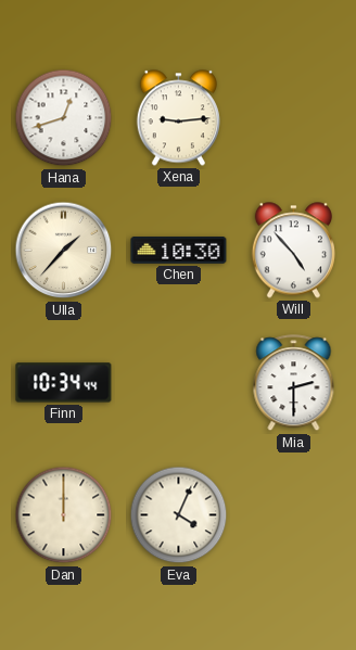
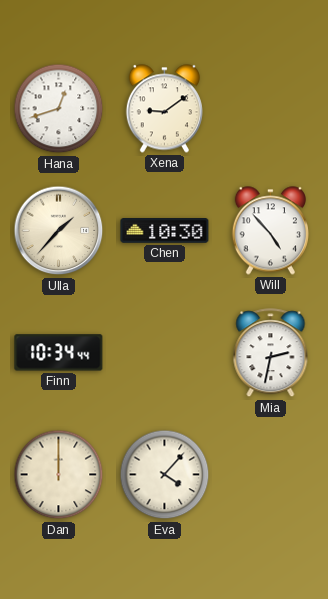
Xena: 9:14 -> 9:09 (164, 109)
Mia: 2:30 -> 2:32 (271, 353)
Eva: 4:04 -> 4:07 (165, 475)
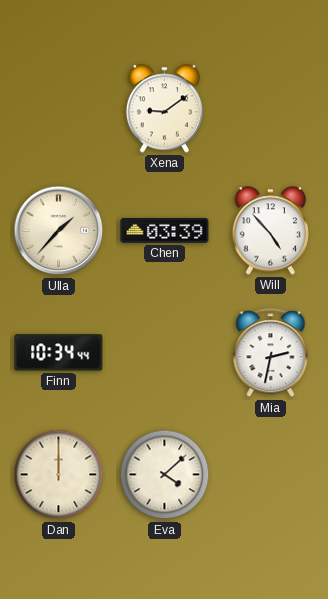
Hana: 12:42 -> none (59, 109)
Chen: 10:30 -> 03:39 (165, 231)
Eva: 4:07 -> 4:08 (165, 475)
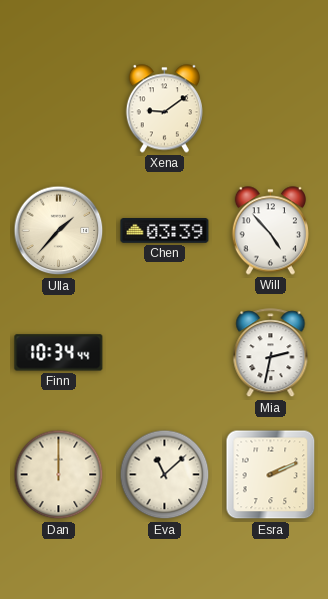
Eva: 4:08 -> 11:08 (165, 475)
Esra: none -> 2:11 (271, 475)
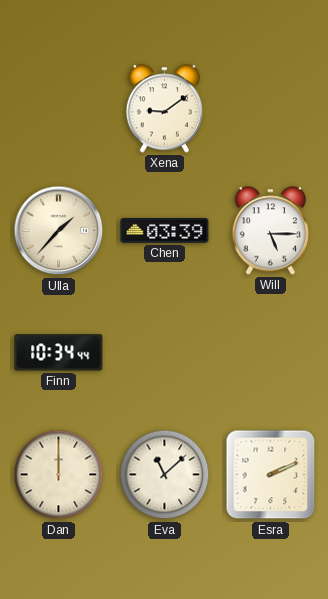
Will: 4:53 -> 5:15 (270, 231)
Mia: 2:32 -> none (271, 353)
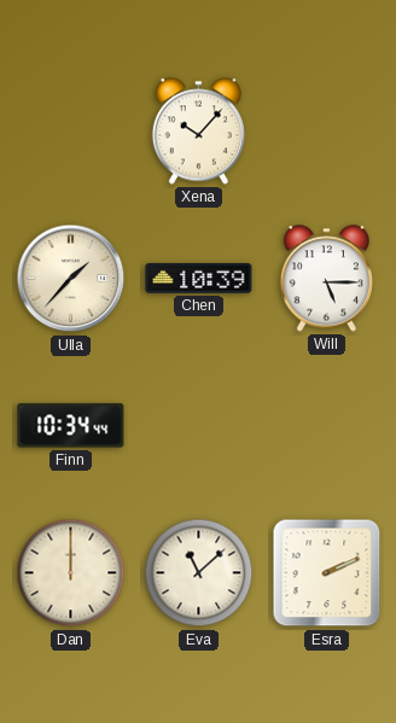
Xena: 9:09 -> 10:07 (198, 132)
Chen: 03:39 -> 10:39 (199, 279)
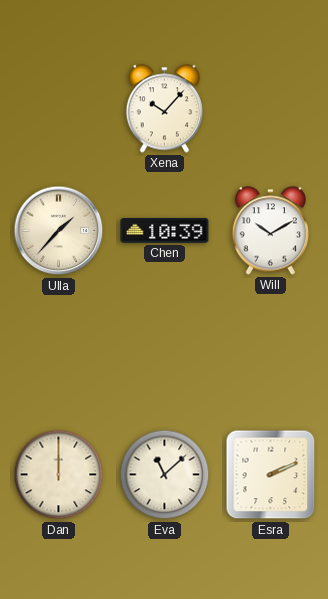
Will: 5:15 -> 10:10 (270, 231)
Finn: 10:34 -> none (71, 426)
